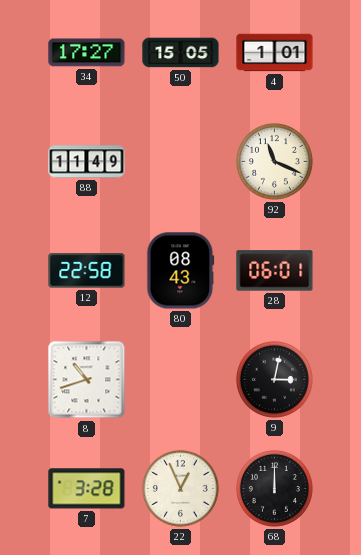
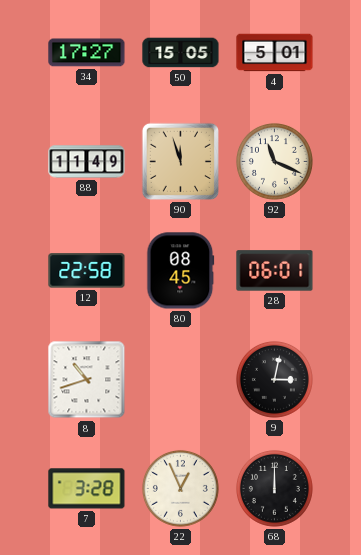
4: 1:01 -> 5:01 (275, 53)
90: none -> 11:57 (180, 161)
80: 08:43 -> 08:45 (181, 271)
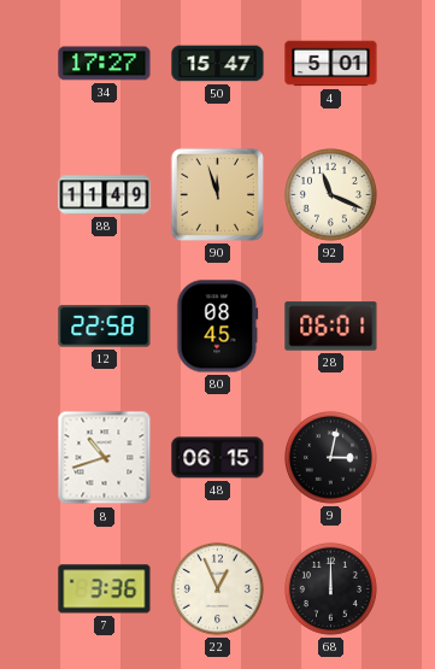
50: 15:05 -> 15:47 (218, 64)
48: none -> 06:15 (218, 458)
7: 3:28 -> 3:36 (105, 589)
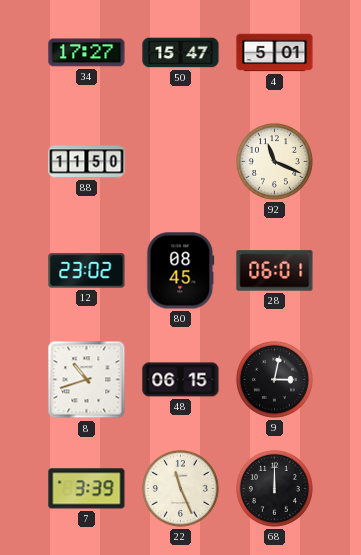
88: 11:49 -> 11:50 (87, 162)
90: 11:57 -> none (217, 194)
12: 22:58 -> 23:02 (87, 271)
7: 3:36 -> 3:39 (87, 489)
22: 12:56 -> 11:26 (180, 488)
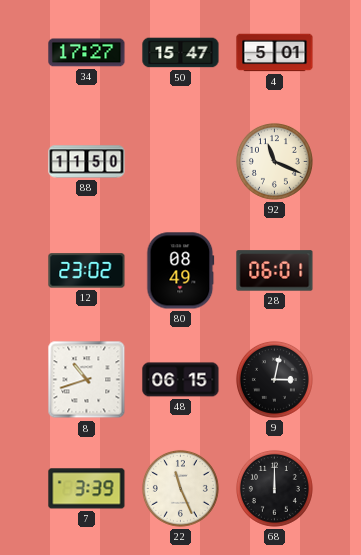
80: 08:45 -> 08:49 (181, 271)
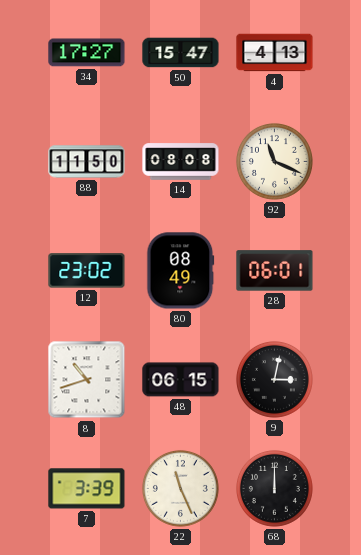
4: 5:01 -> 4:13 (275, 53)
14: none -> 08:08 (181, 162)
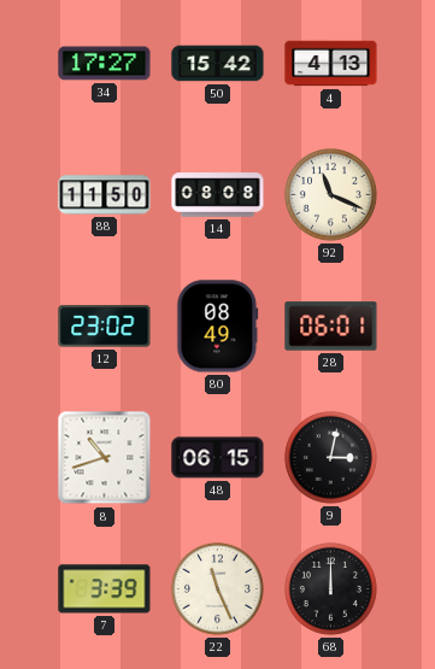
50: 15:47 -> 15:42 (218, 64)
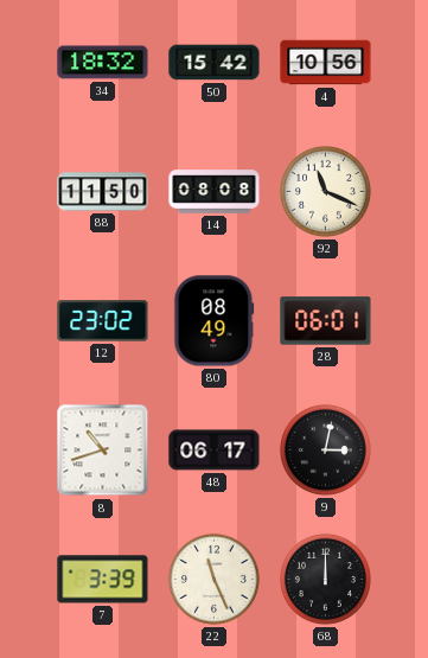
34: 17:27 -> 18:32 (103, 63)
4: 4:13 -> 10:56 (326, 63)
48: 06:15 -> 06:17 (215, 451)
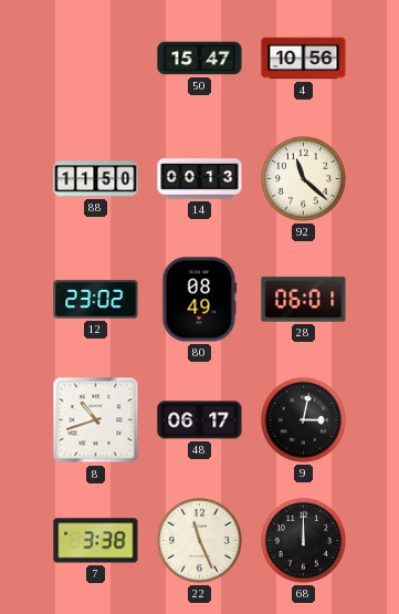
34: 18:32 -> none (103, 63)
50: 15:42 -> 15:47 (200, 59)
14: 08:08 -> 00:13 (200, 179)
92: 11:19 -> 11:22 (303, 178)
7: 3:39 -> 3:38 (96, 541)
